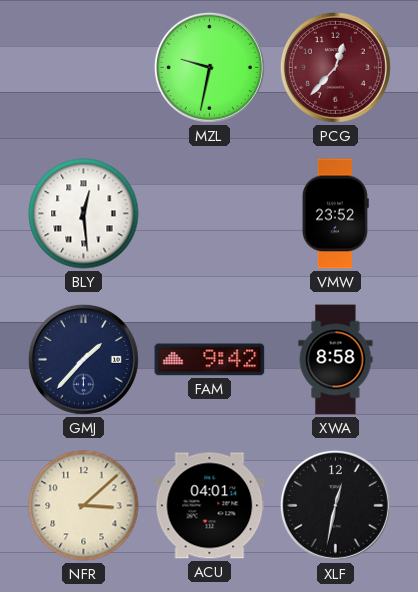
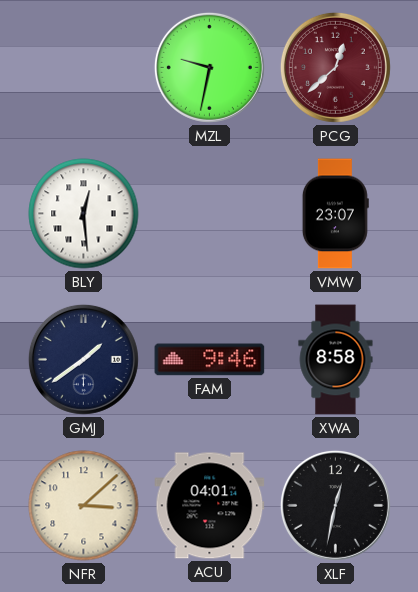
PCG: 12:37 -> 12:38 (335, 67)
VMW: 23:52 -> 23:07 (335, 214)
GMJ: 1:37 -> 1:39 (83, 359)
FAM: 9:42 -> 9:46 (210, 360)
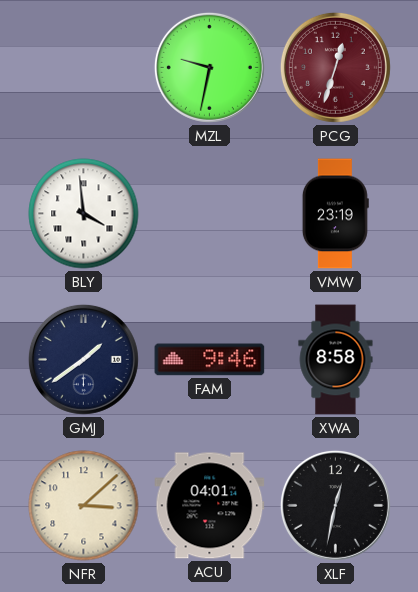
PCG: 12:38 -> 12:33 (335, 67)
BLY: 12:29 -> 3:59 (84, 214)
VMW: 23:07 -> 23:19 (335, 214)
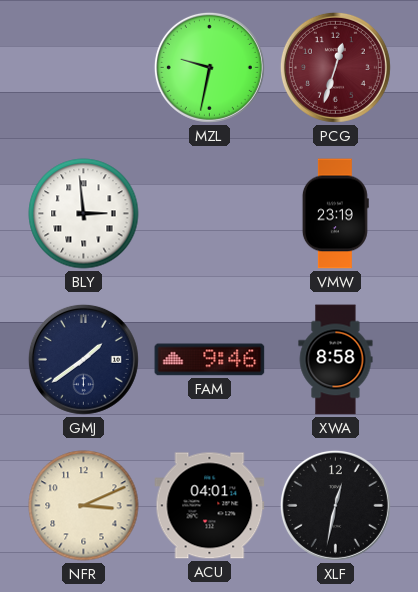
BLY: 3:59 -> 2:59 (84, 214)
NFR: 3:08 -> 3:11 (84, 506)
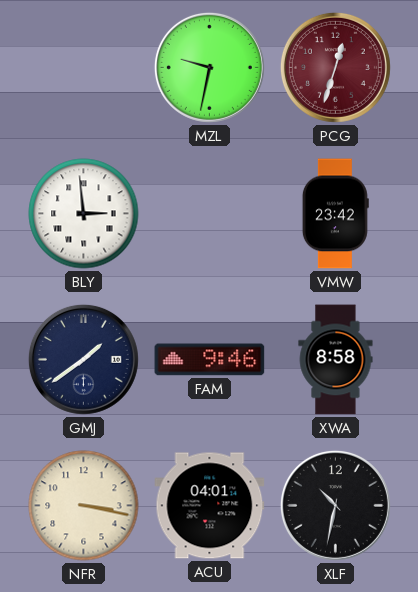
VMW: 23:19 -> 23:42 (335, 214)
NFR: 3:11 -> 3:17 (84, 506)
XLF: 12:32 -> 10:32 (335, 505)
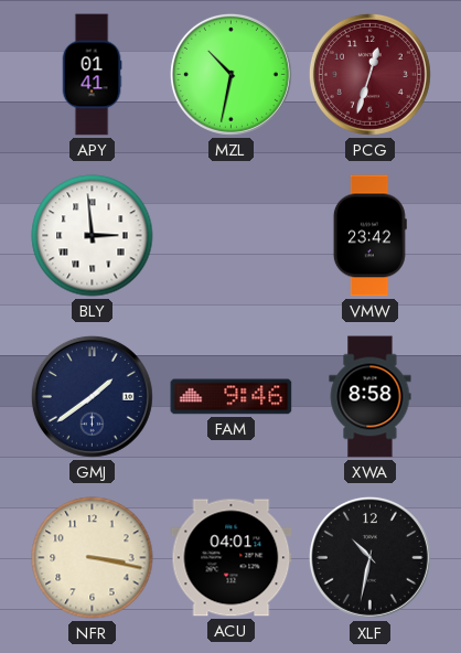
APY: none -> 01:41 (92, 75)
MZL: 9:32 -> 10:32 (230, 74)
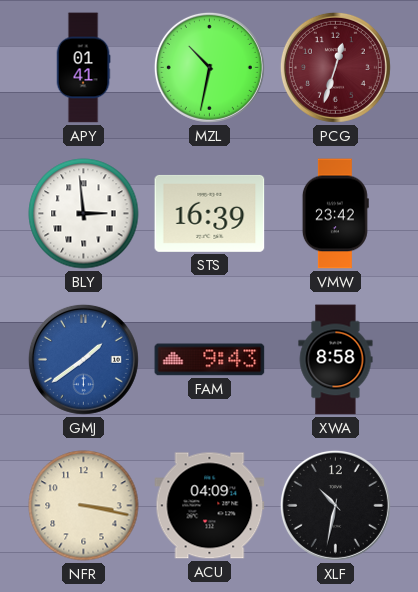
STS: none -> 16:39 (210, 213)
GMJ dial: navy -> blue (83, 359)
FAM: 9:46 -> 9:43 (210, 360)
ACU: 04:01 -> 04:09 (210, 506)
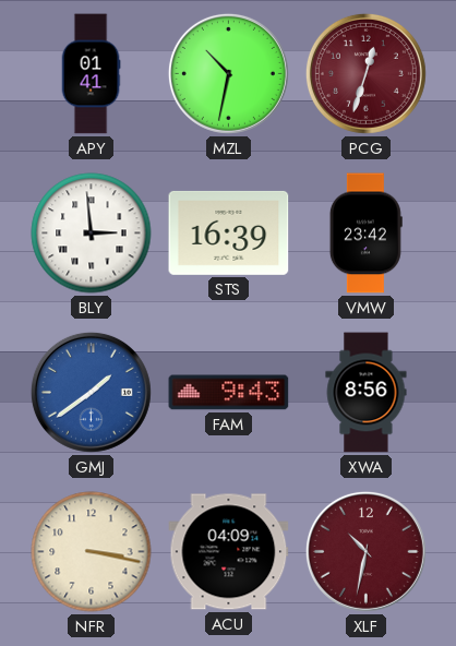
XWA: 8:58 -> 8:56 (367, 393)
XLF dial: black -> burgundy (365, 551)
